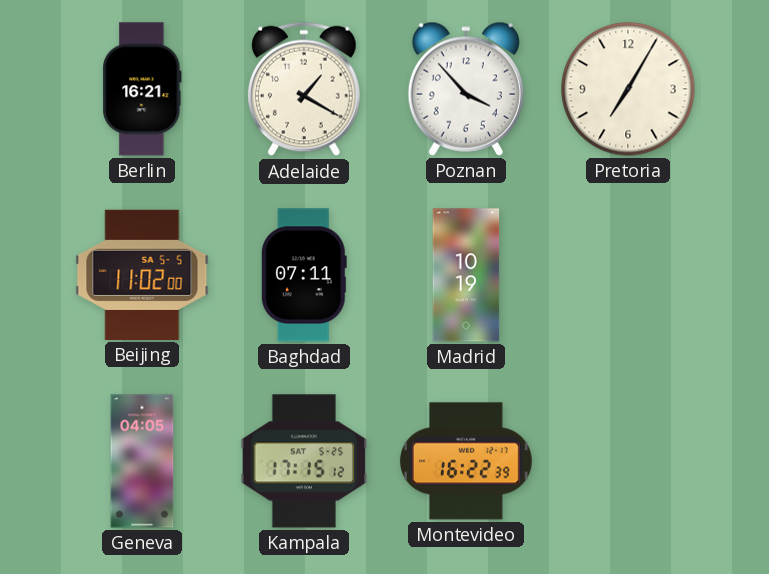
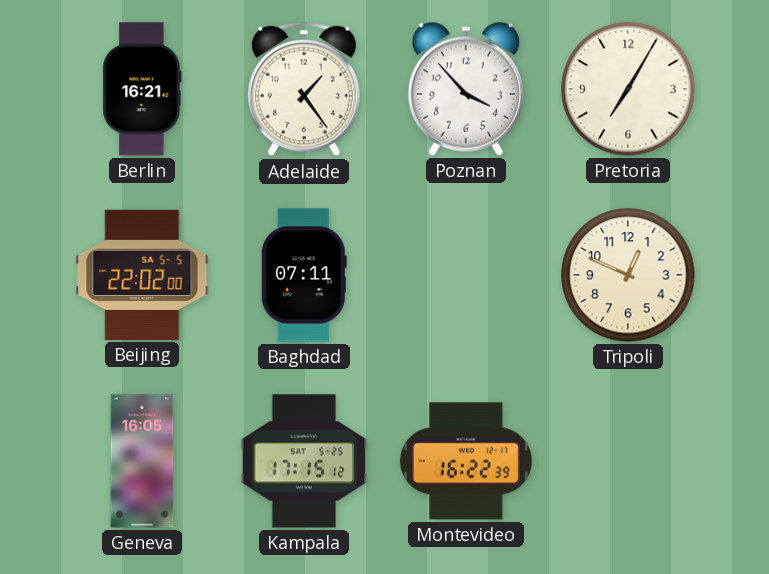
Adelaide: 1:20 -> 1:24 (304, 89)
Beijing: 11:02 -> 22:02 (142, 275)
Madrid: 10:19 -> none (466, 275)
Tripoli: none -> 12:49 (628, 275)
Geneva: 04:05 -> 16:05 (142, 461)
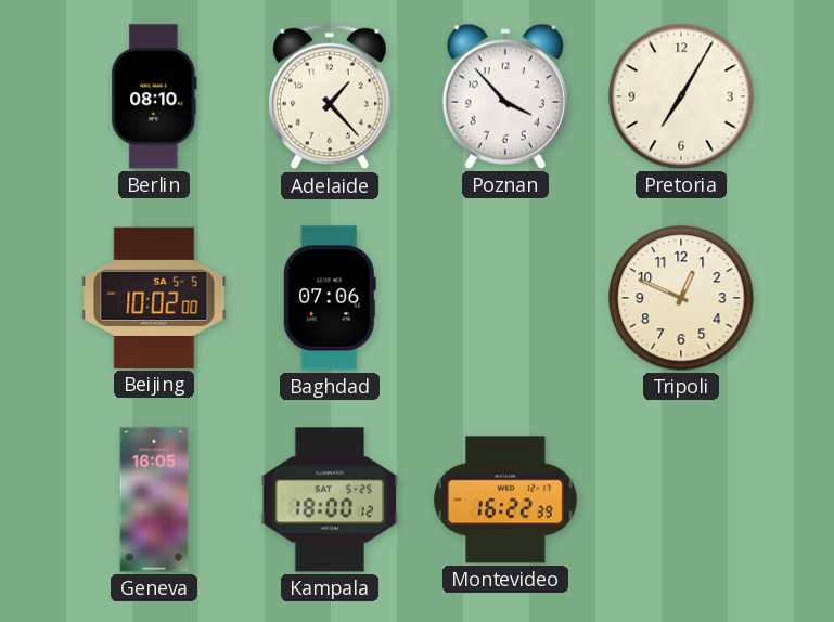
Berlin: 16:21 -> 08:10 (154, 96)
Adelaide: 1:24 -> 1:23 (330, 96)
Beijing: 22:02 -> 10:02 (154, 298)
Baghdad: 07:11 -> 07:06 (330, 298)
Kampala: 17:15 -> 18:00 (330, 500)
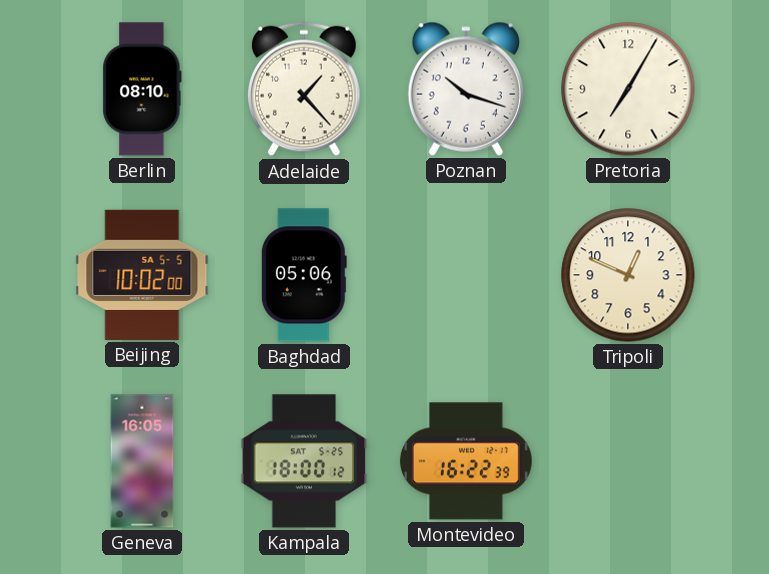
Poznan: 3:53 -> 10:18 (466, 89)
Baghdad: 07:06 -> 05:06 (304, 275)
